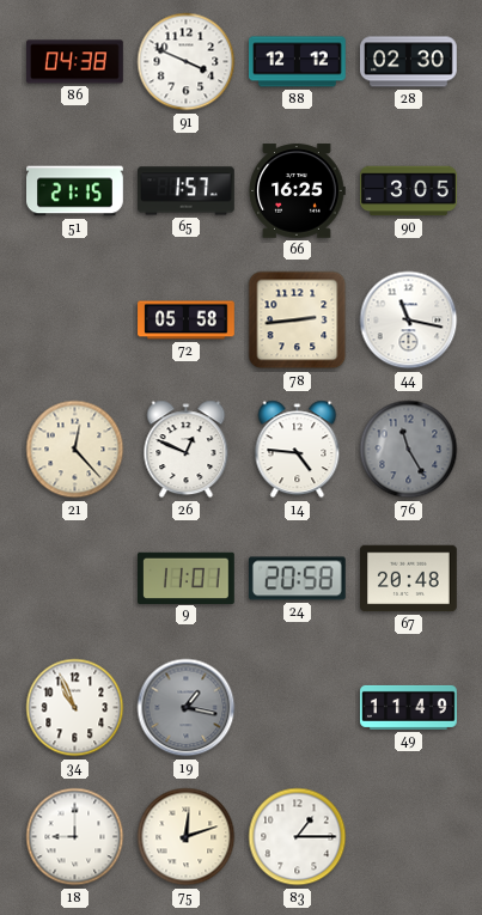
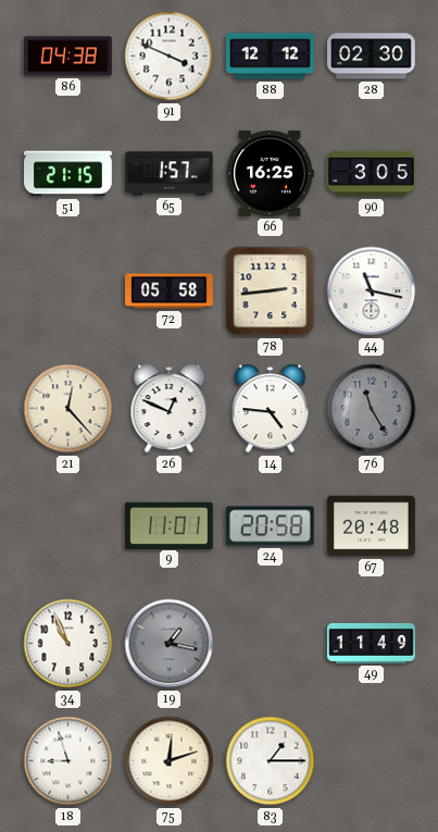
18: 9:00 -> 8:57 (68, 761)
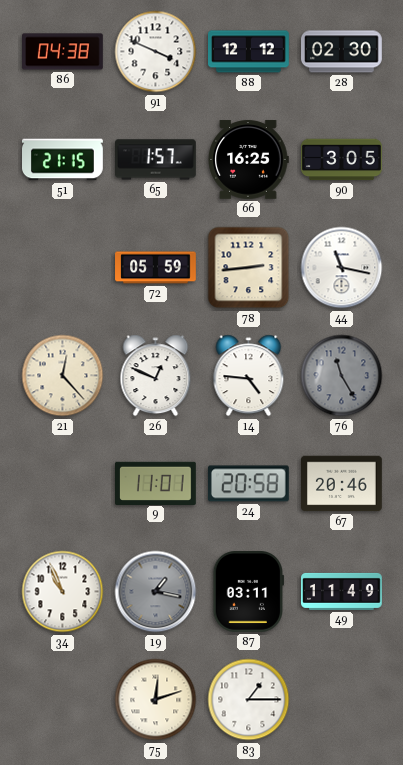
72: 05:58 -> 05:59 (156, 268)
67: 20:48 -> 20:46 (342, 484)
87: none -> 03:11 (248, 592)
18: 8:57 -> none (68, 761)
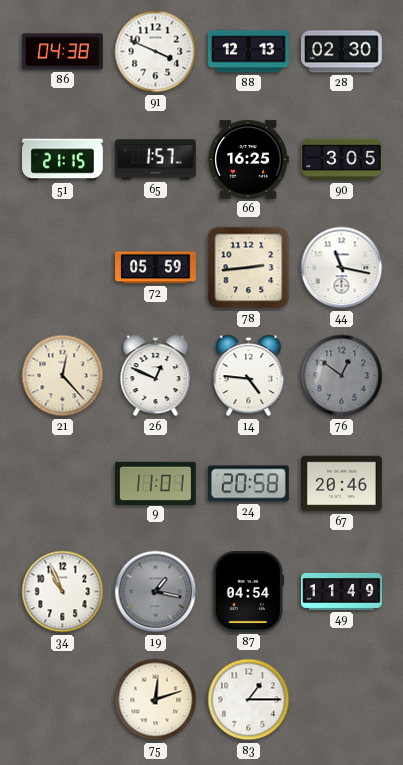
88: 12:12 -> 12:13 (249, 52)
76: 11:25 -> 12:51 (342, 376)
87: 03:11 -> 04:54 (248, 592)
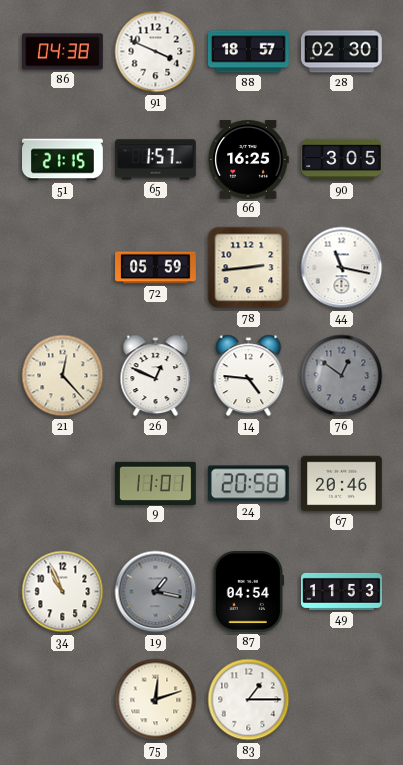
88: 12:13 -> 18:57 (249, 52)
49: 11:49 -> 11:53 (342, 591)
